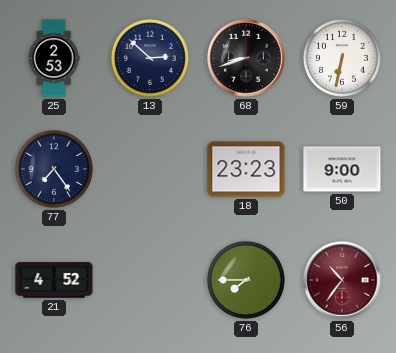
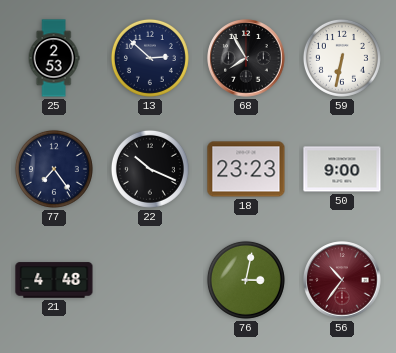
68: 8:42 -> 7:55 (246, 58)
22: none -> 10:19 (150, 169)
21: 4:52 -> 4:48 (54, 280)
76: 7:45 -> 3:02 (246, 280)
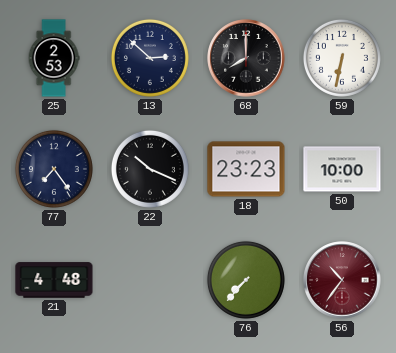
68: 7:55 -> 8:00 (246, 58)
50: 9:00 -> 10:00 (342, 169)
76: 3:02 -> 7:37 (246, 280)
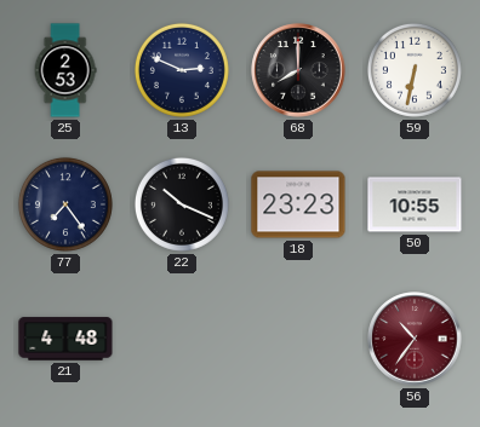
13: 2:52 -> 2:49 (182, 70)
50: 10:00 -> 10:55 (415, 204)
76: 7:37 -> none (246, 280)
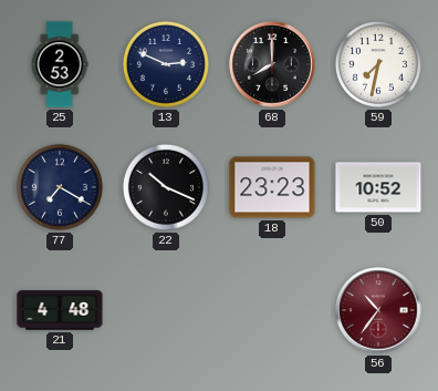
59: 6:32 -> 7:32 (378, 64)
77: 7:24 -> 7:20 (60, 187)
50: 10:55 -> 10:52 (378, 187)
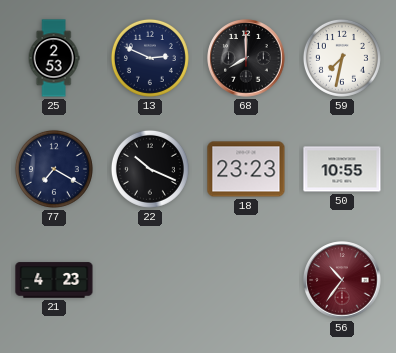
50: 10:52 -> 10:55 (342, 169)
21: 4:48 -> 4:23 (54, 280)
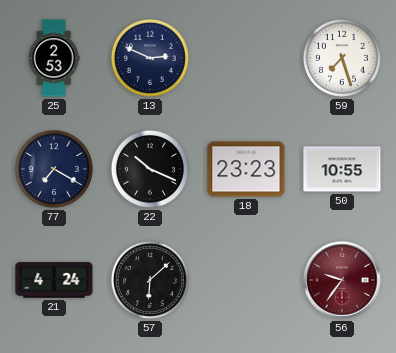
68: 8:00 -> none (246, 58)
59: 7:32 -> 7:27 (342, 58)
21: 4:23 -> 4:24 (54, 280)
57: none -> 6:08 (150, 280)
56: 10:36 -> 9:36 (342, 280)
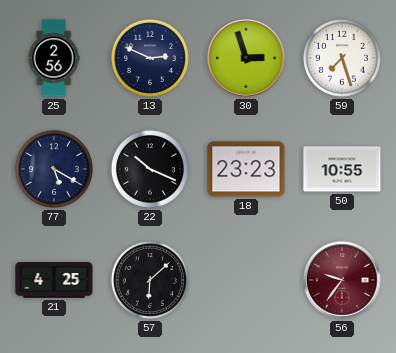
25: 2:53 -> 2:56 (54, 58)
30: none -> 2:57 (246, 58)
77: 7:20 -> 5:20 (54, 169)
21: 4:24 -> 4:25 (54, 280)
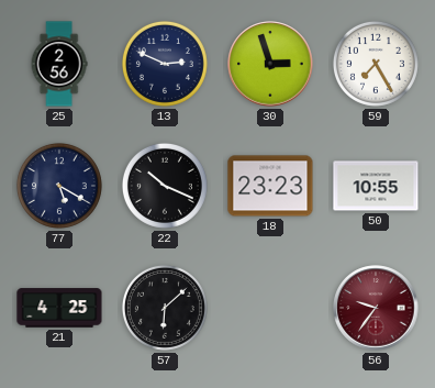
59: 7:27 -> 7:25 (376, 64)
